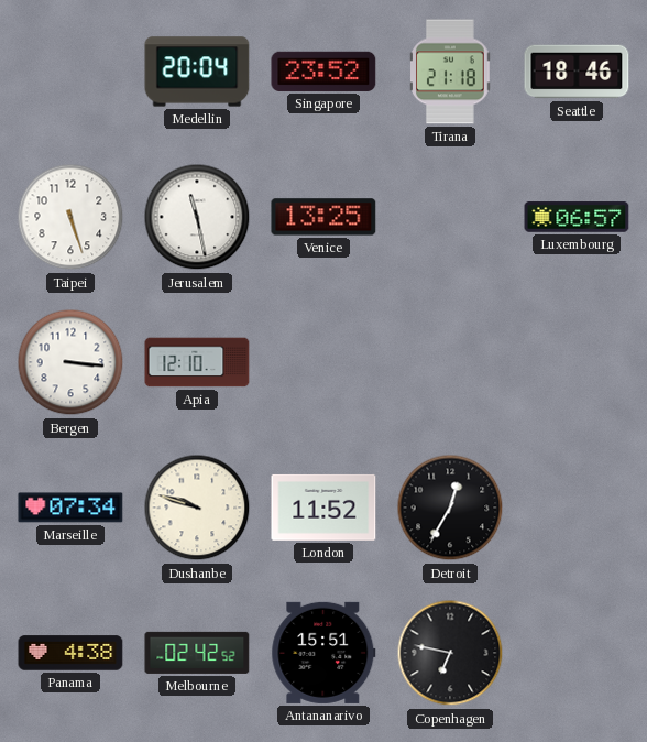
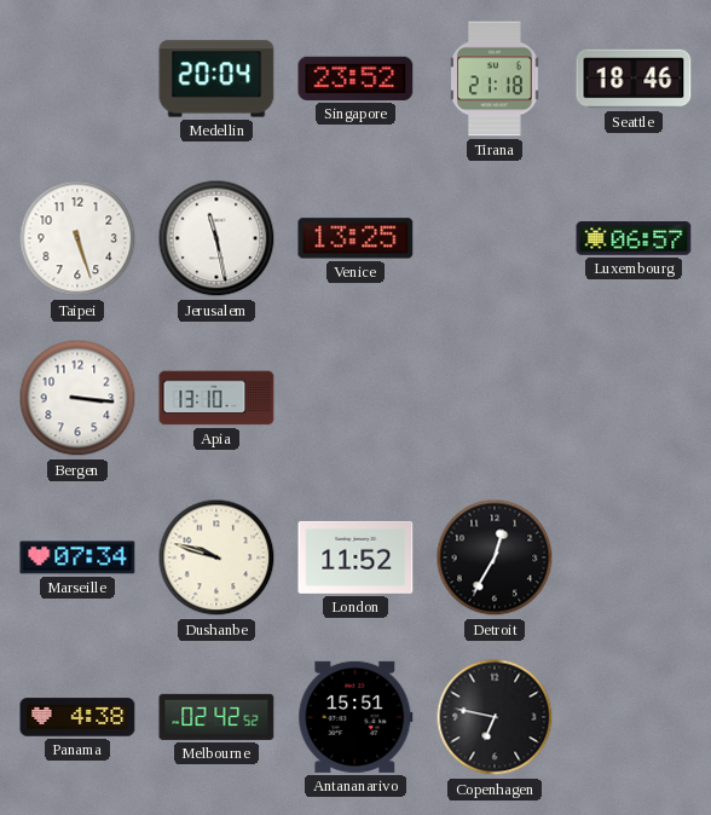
Apia: 12:10 -> 13:10 (216, 398)
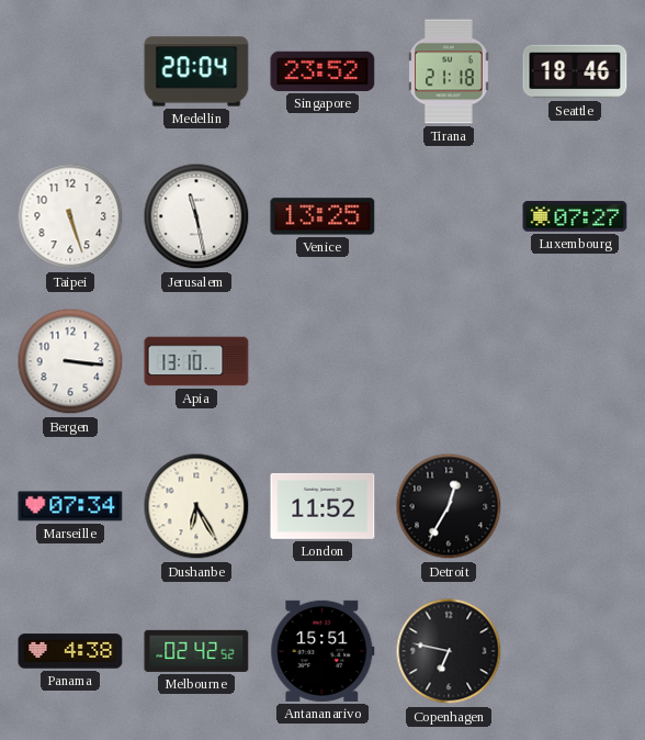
Luxembourg: 06:57 -> 07:27 (575, 216)
Dushanbe: 9:48 -> 6:25 (196, 506)
